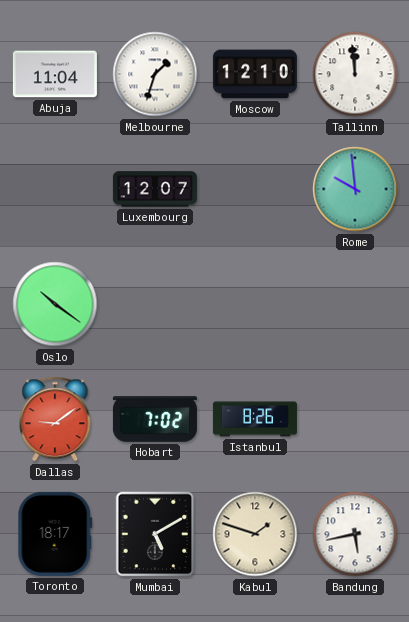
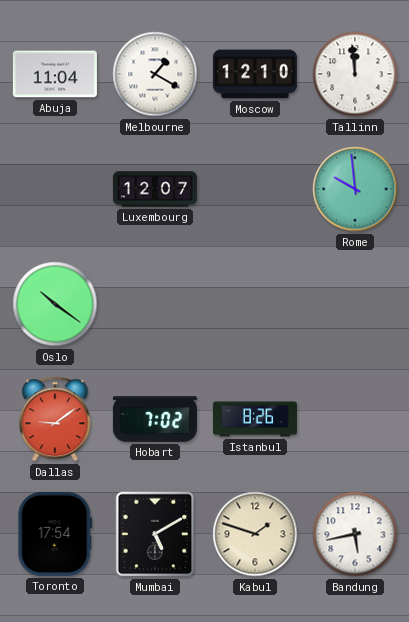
Melbourne: 1:33 -> 1:20 (155, 74)
Toronto: 18:17 -> 17:54 (55, 534)
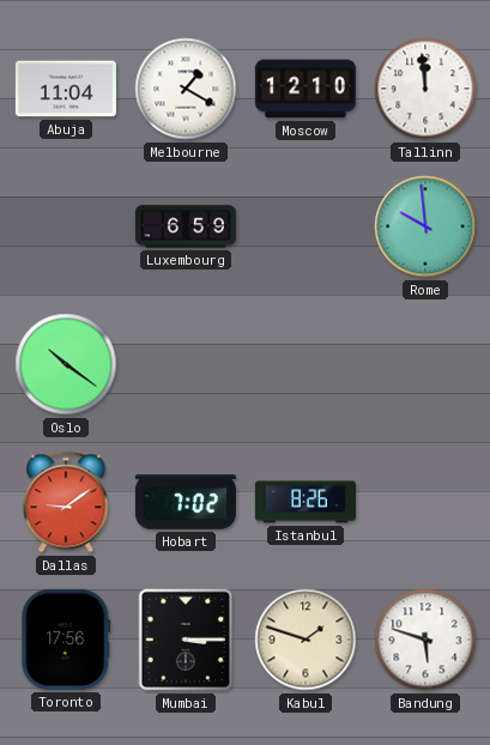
Luxembourg: 12:07 -> 6:59 (186, 226)
Toronto: 17:54 -> 17:56 (66, 640)
Mumbai: 5:10 -> 3:15 (186, 640)
Bandung: 5:43 -> 5:48 (425, 640)
